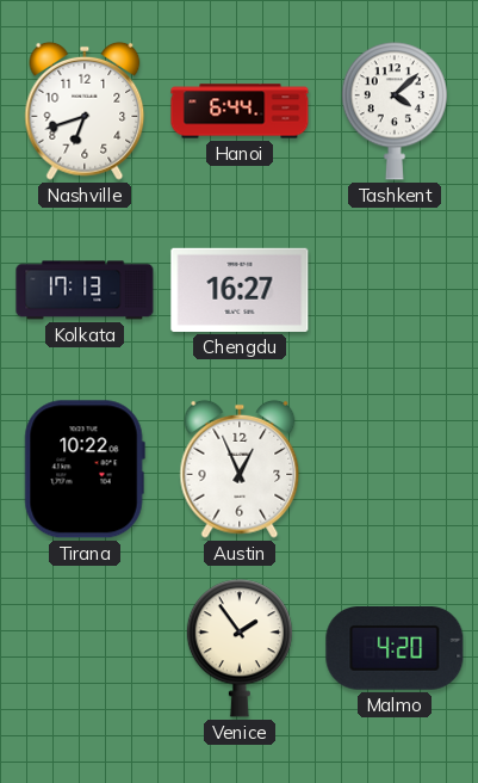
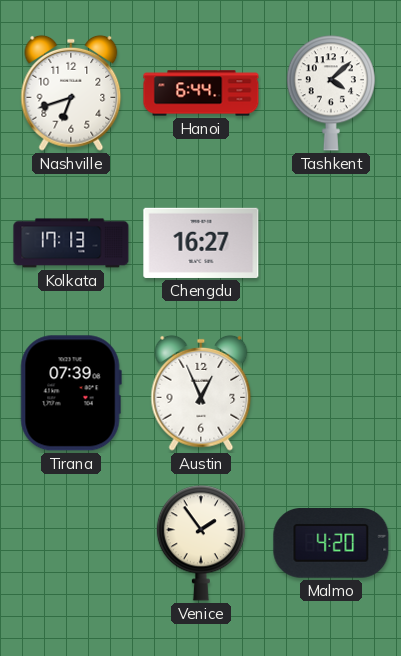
Tirana: 10:22 -> 07:39 (71, 393)
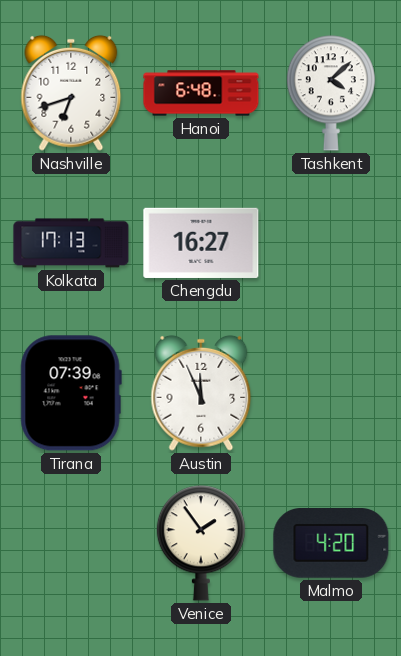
Hanoi: 6:44 -> 6:48 (201, 93)
Austin: 12:56 -> 11:56 (201, 393)
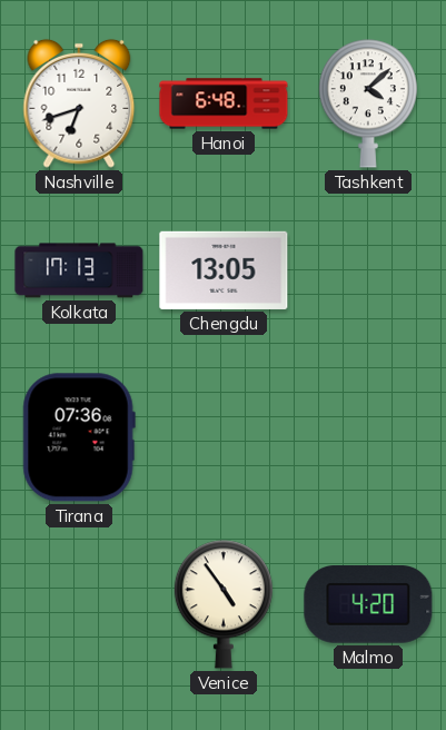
Chengdu: 16:27 -> 13:05 (224, 270)
Tirana: 07:39 -> 07:36 (79, 437)
Austin: 11:56 -> none (201, 393)
Venice: 1:54 -> 4:54 (224, 604)
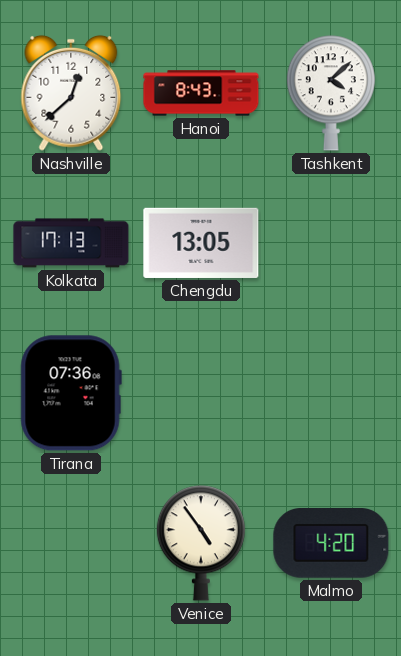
Nashville: 6:42 -> 12:38 (71, 93)
Hanoi: 6:48 -> 8:43 (201, 93)
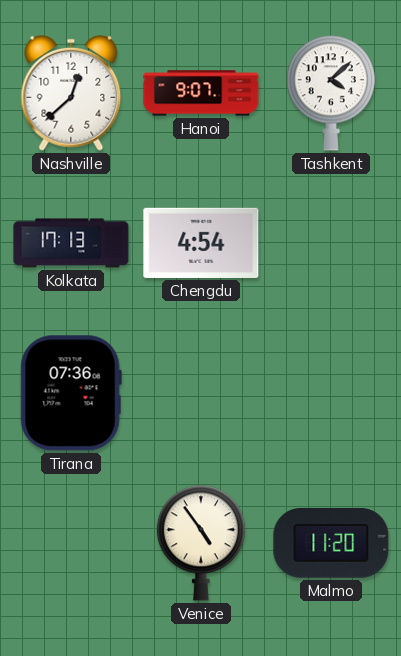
Hanoi: 8:43 -> 9:07 (201, 93)
Chengdu: 13:05 -> 4:54 (201, 243)
Malmo: 4:20 -> 11:20 (331, 544)
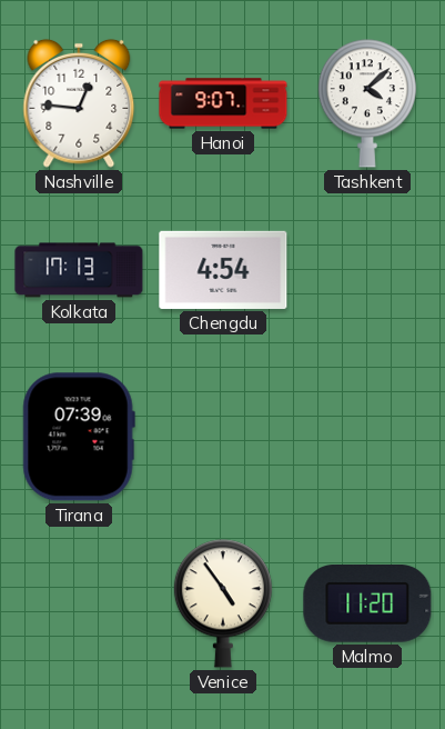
Nashville: 12:38 -> 12:46 (79, 103)
Tirana: 07:36 -> 07:39 (79, 437)
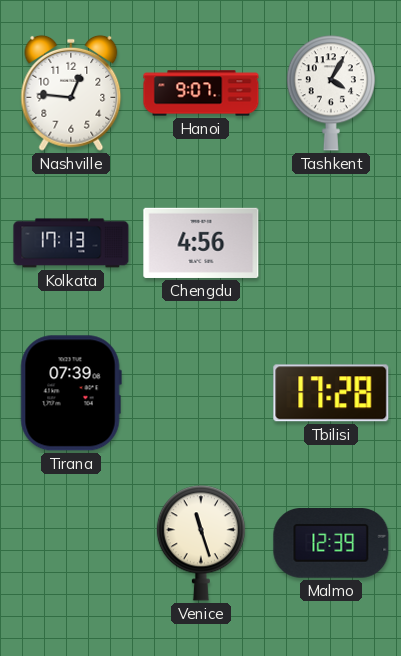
Tashkent: 4:08 -> 4:05 (331, 93)
Chengdu: 4:54 -> 4:56 (201, 243)
Tbilisi: none -> 17:28 (331, 393)
Venice: 4:54 -> 11:27 (201, 543)
Malmo: 11:20 -> 12:39 (331, 544)
